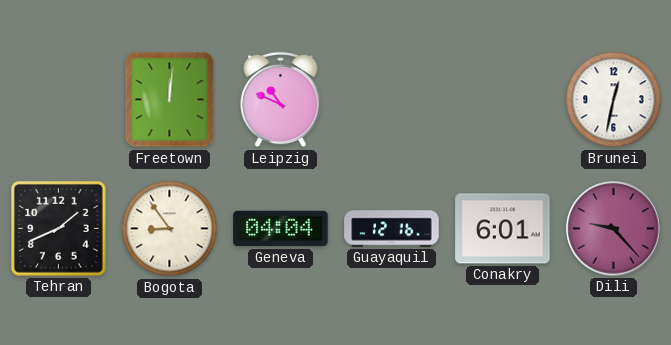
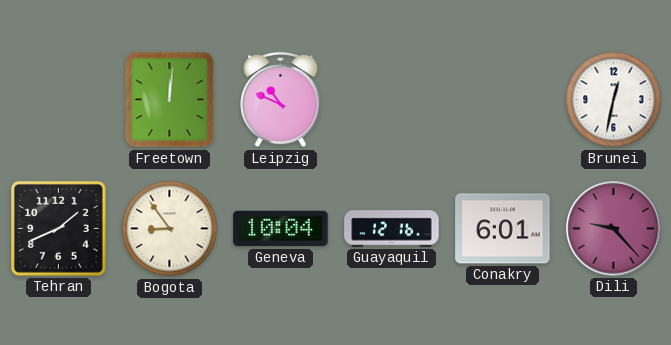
Geneva: 04:04 -> 10:04 (281, 229)
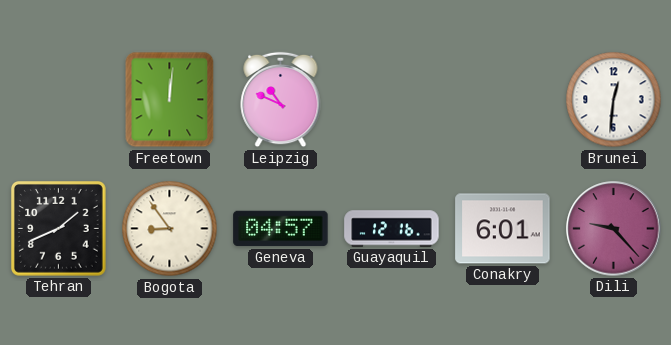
Brunei: 12:32 -> 12:31 (614, 100)
Geneva: 10:04 -> 04:57 (281, 229)
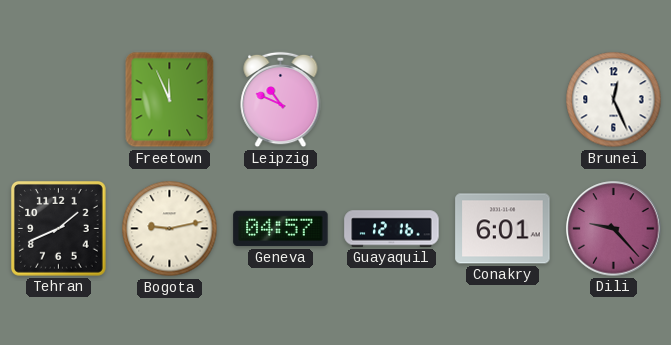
Freetown: 12:01 -> 11:56 (170, 100)
Brunei: 12:31 -> 12:26 (614, 100)
Bogota: 8:54 -> 9:13 (170, 229)
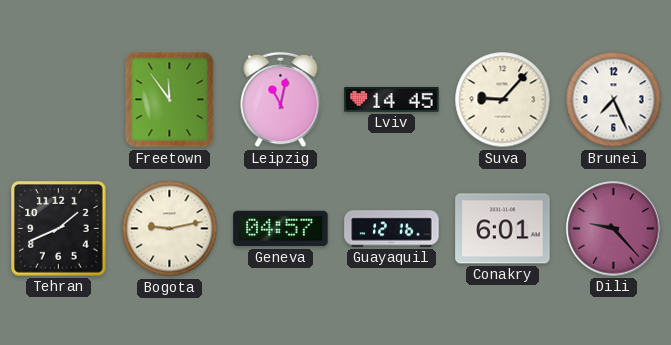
Freetown: 11:56 -> 11:54 (170, 100)
Leipzig: 10:49 -> 11:02 (281, 100)
Lviv: none -> 14:45 (392, 99)
Suva: none -> 9:07 (503, 100)
Brunei: 12:26 -> 7:26 (614, 100)
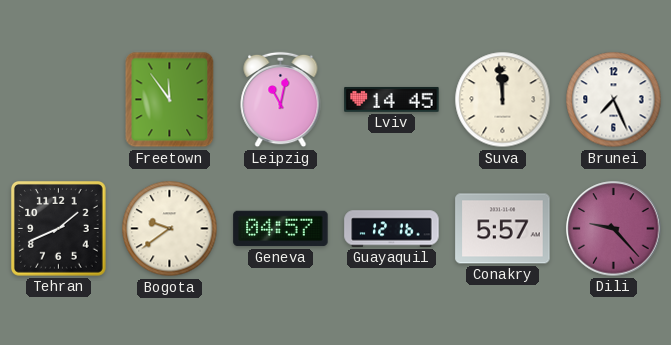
Suva: 9:07 -> 11:59 (503, 100)
Bogota: 9:13 -> 9:39 (170, 229)
Conakry: 6:01 -> 5:57 (503, 229)
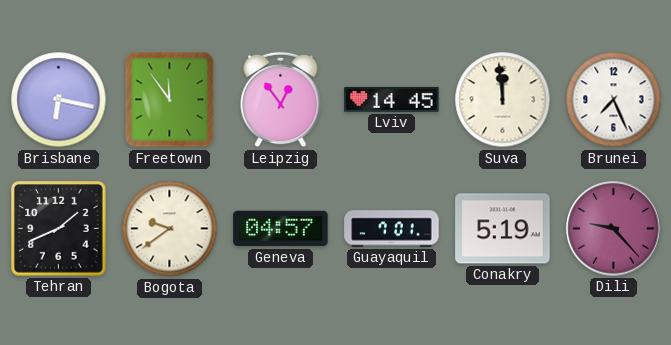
Brisbane: none -> 6:17 (59, 100)
Leipzig: 11:02 -> 12:54 (281, 100)
Guayaquil: 12:16 -> 7:01 (392, 229)
Conakry: 5:57 -> 5:19 (503, 229)
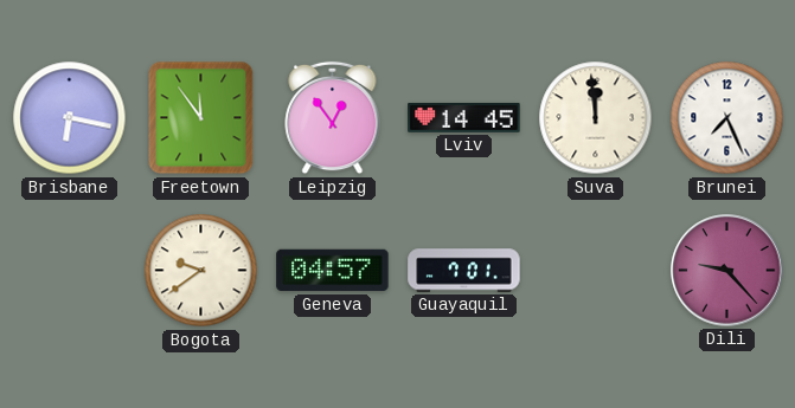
Tehran: 1:41 -> none (59, 229)
Conakry: 5:19 -> none (503, 229)
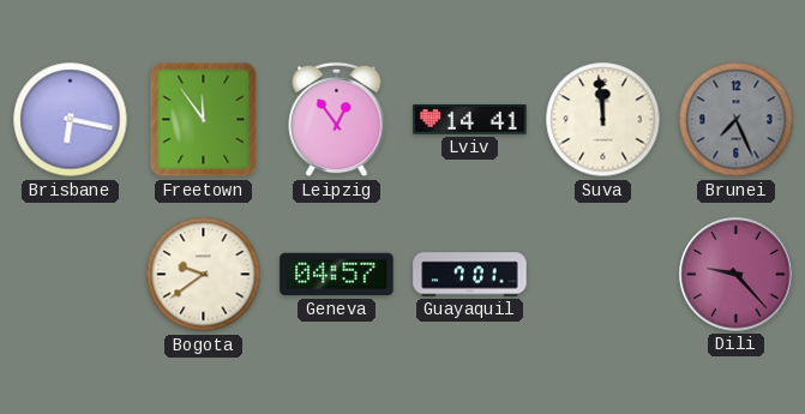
Lviv: 14:45 -> 14:41 (470, 119)
Brunei dial: white -> grey (737, 120)
